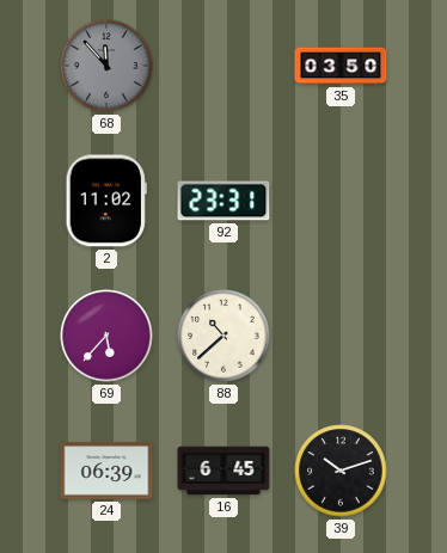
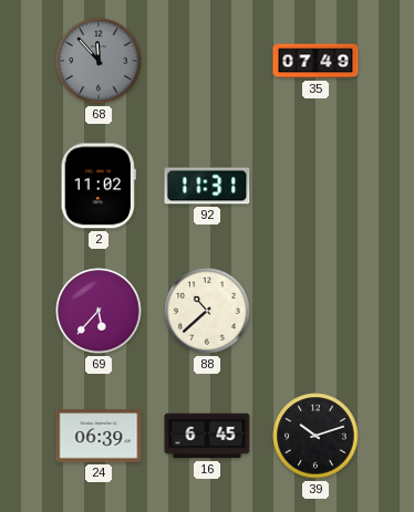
35: 03:50 -> 07:49 (315, 61)
92: 23:31 -> 11:31 (207, 186)
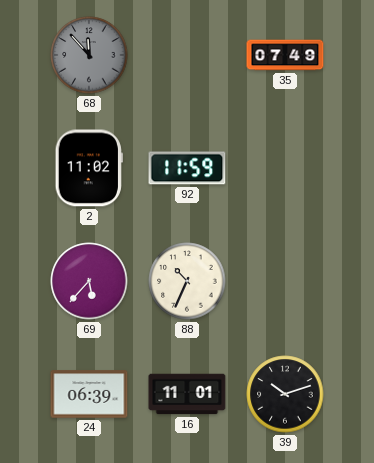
92: 11:31 -> 11:59 (187, 168)
88: 10:38 -> 10:34 (187, 281)
16: 6:45 -> 11:01 (187, 394)
